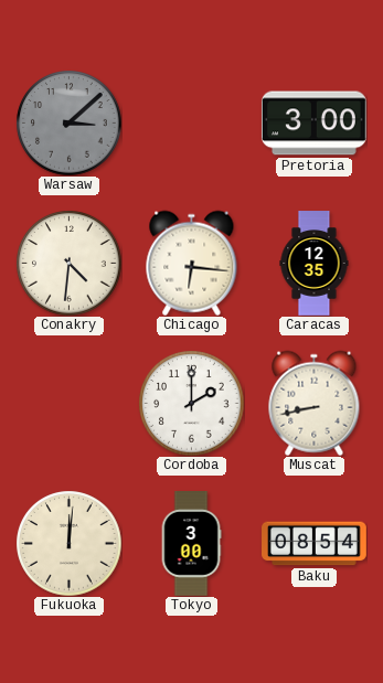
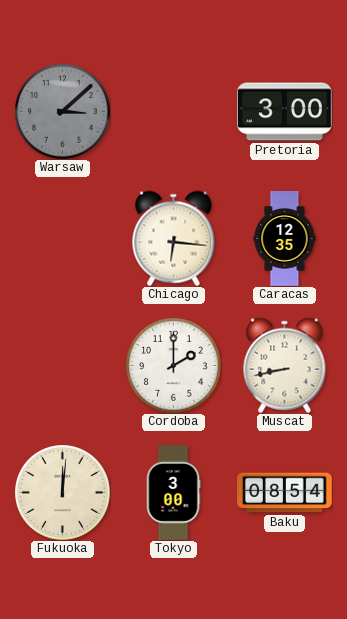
Conakry: 4:31 -> none (68, 263)
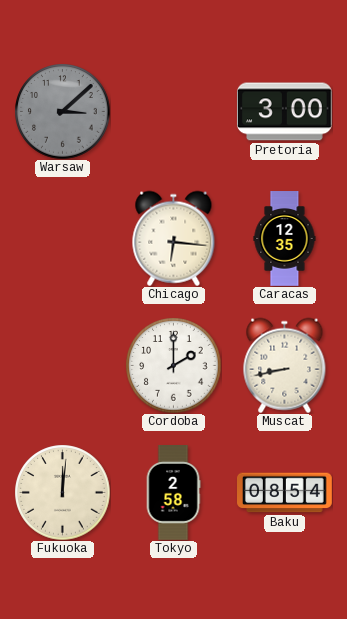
Tokyo: 3:00 -> 2:58 (173, 493)
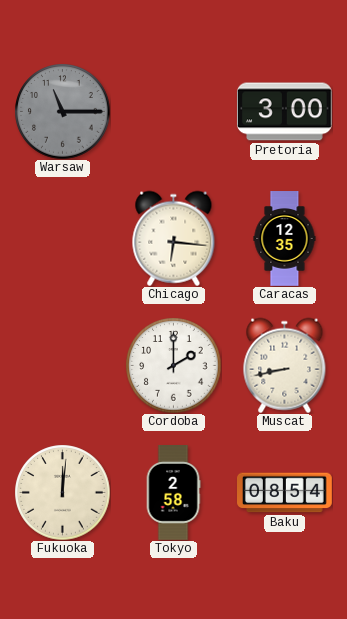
Warsaw: 3:08 -> 11:15 (62, 111)
